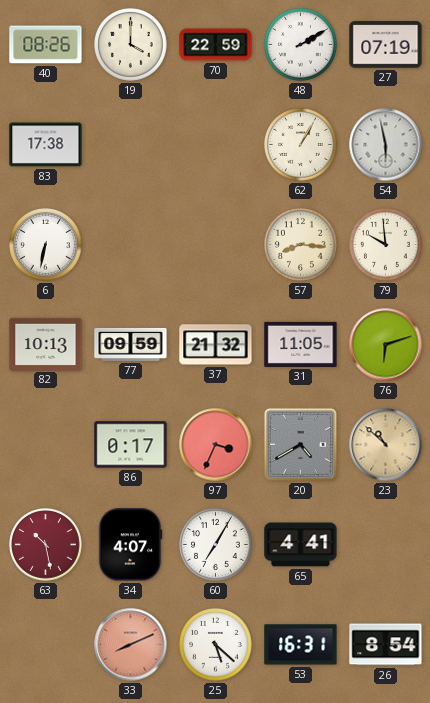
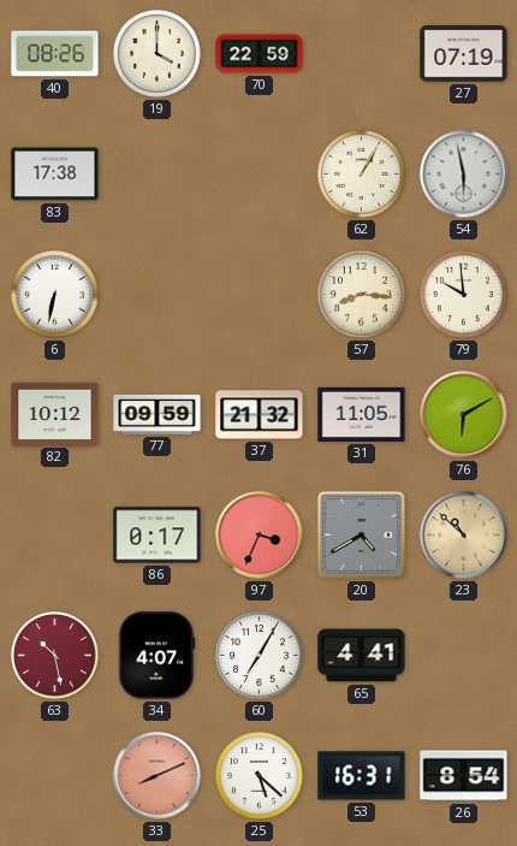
48: 2:10 -> none (301, 45)
82: 10:13 -> 10:12 (55, 414)
76: 6:12 -> 6:10 (464, 415)
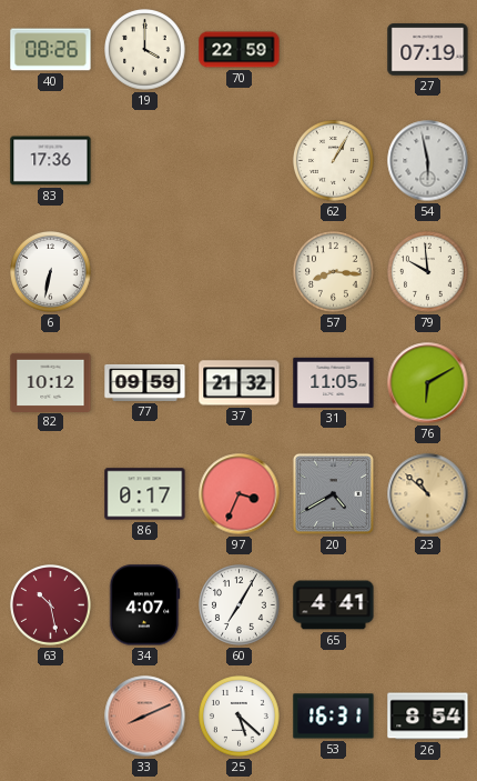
83: 17:38 -> 17:36 (51, 161)
